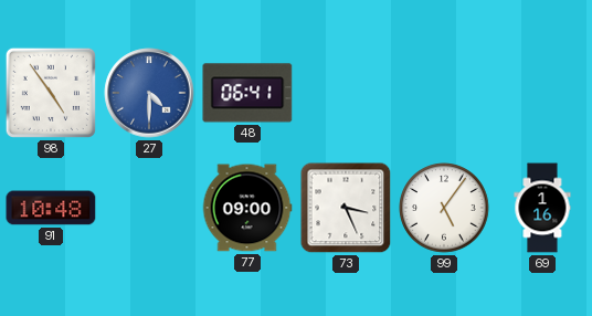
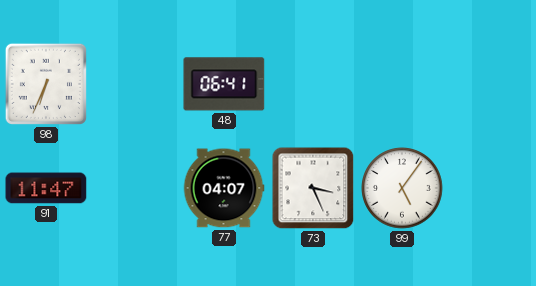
98: 4:54 -> 6:34 (46, 84)
27: 4:30 -> none (149, 93)
91: 10:48 -> 11:47 (46, 188)
77: 09:00 -> 04:07 (224, 188)
69: 1:16 -> none (542, 208)
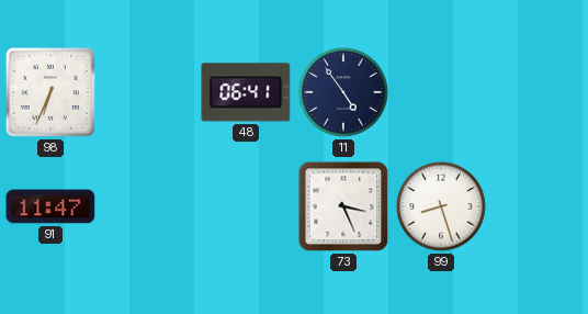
11: none -> 4:54 (343, 92)
77: 04:07 -> none (224, 188)
99: 5:06 -> 8:27 (441, 206)
